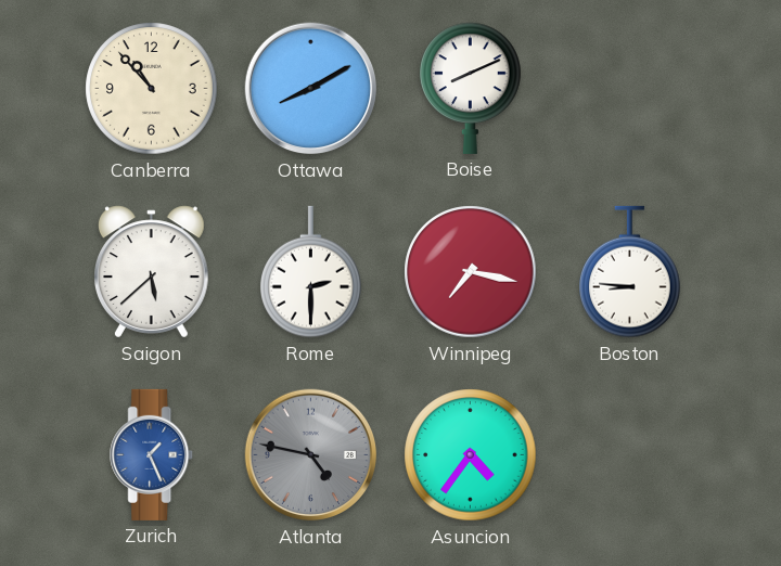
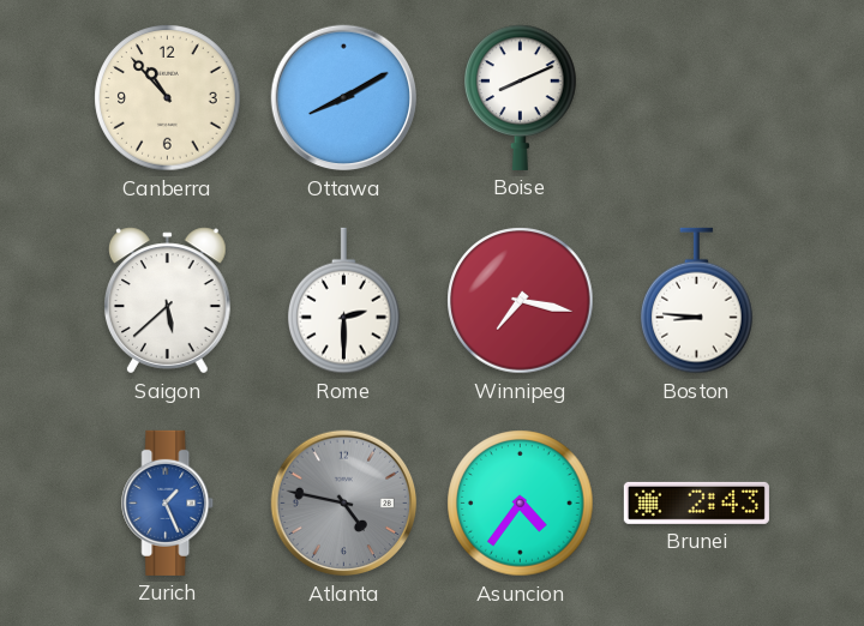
Brunei: none -> 2:43 (696, 502)
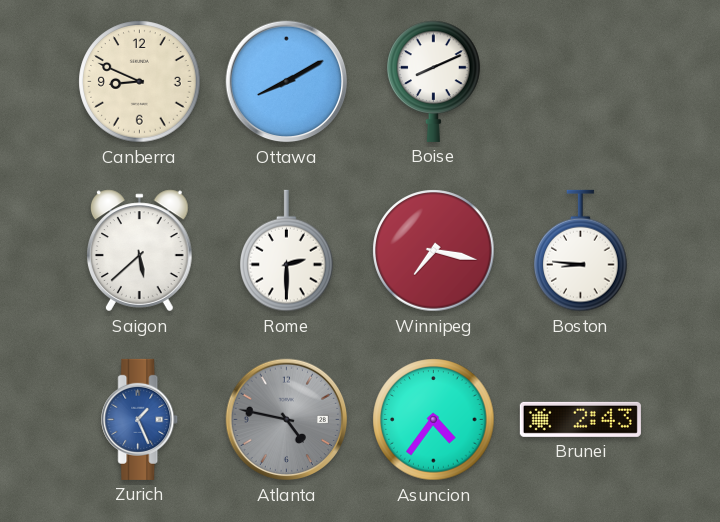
Canberra: 10:53 -> 8:49 (140, 82)
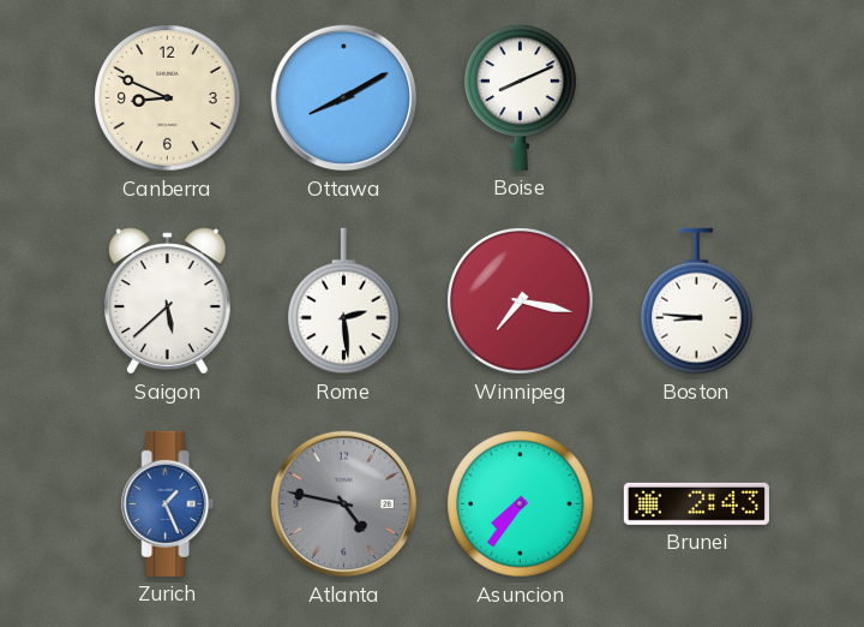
Rome: 2:30 -> 2:29 (344, 301)
Asuncion: 4:36 -> 7:36 (521, 504)
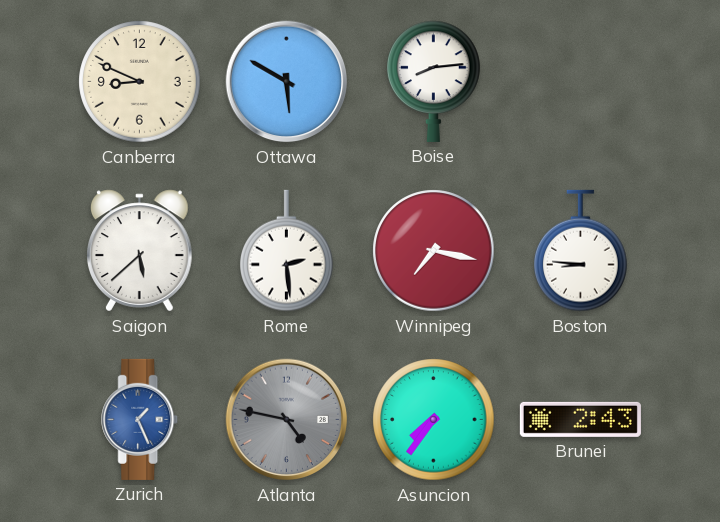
Ottawa: 8:10 -> 5:50 (287, 82)
Boise: 8:11 -> 8:14 (434, 81)
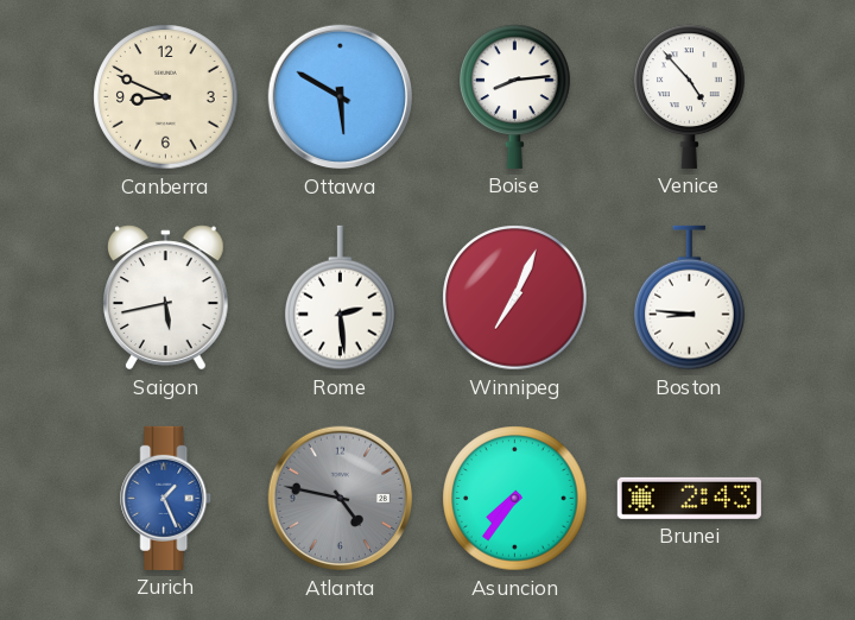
Venice: none -> 4:53 (690, 96)
Saigon: 5:38 -> 5:43 (166, 298)
Winnipeg: 7:17 -> 7:04 (515, 298)
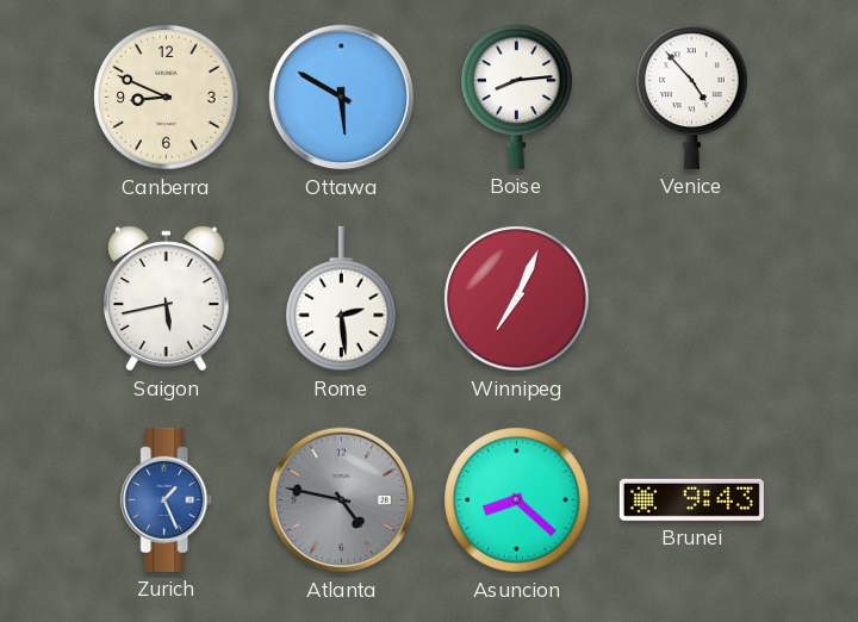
Boston: 8:46 -> none (690, 298)
Asuncion: 7:36 -> 8:22 (517, 500)
Brunei: 2:43 -> 9:43 (691, 499)
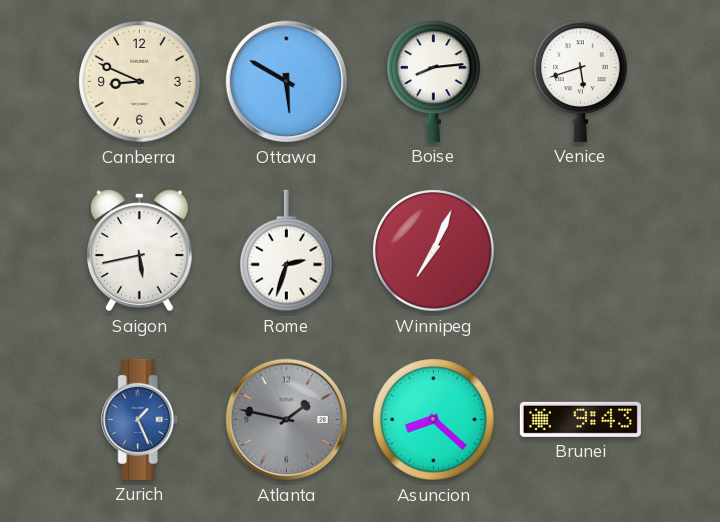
Venice: 4:53 -> 5:42 (581, 81)
Rome: 2:29 -> 2:33 (287, 251)
Atlanta: 4:47 -> 1:47 (287, 420)
